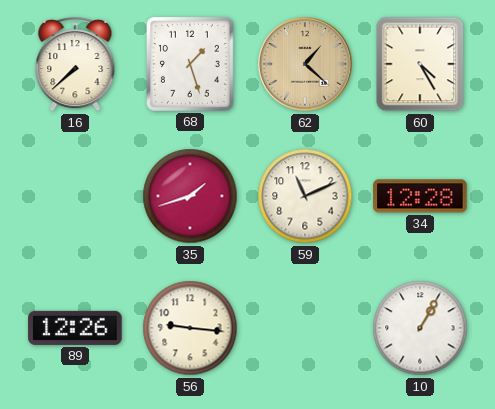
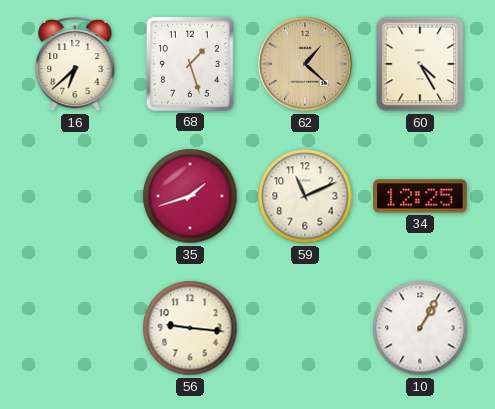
16: 7:38 -> 6:38 (75, 64)
34: 12:28 -> 12:25 (420, 196)
89: 12:26 -> none (75, 328)
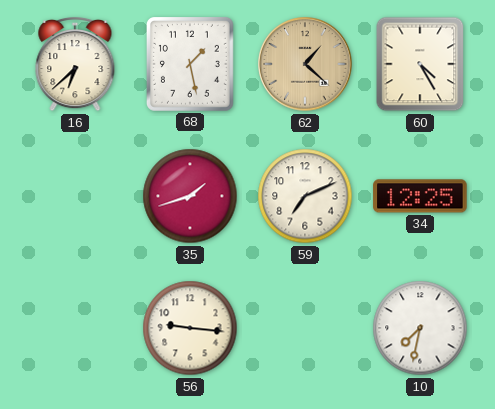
68: 1:27 -> 1:28 (190, 64)
59: 11:11 -> 7:11 (305, 196)
10: 1:05 -> 7:32 (420, 328)
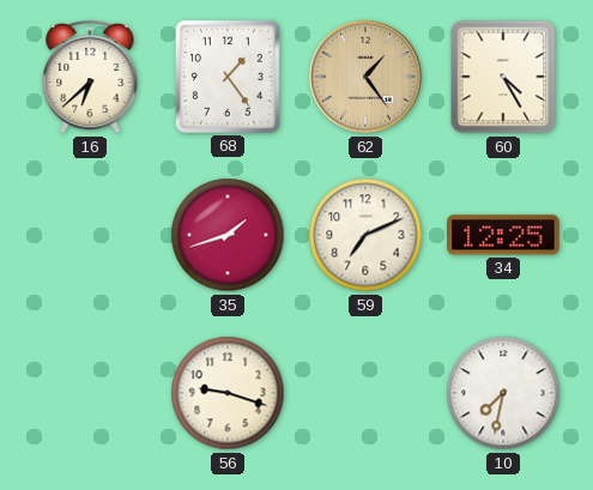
68: 1:28 -> 1:24 (228, 77)
62: 1:22 -> 1:24 (365, 77)
56: 9:16 -> 9:18 (228, 393)
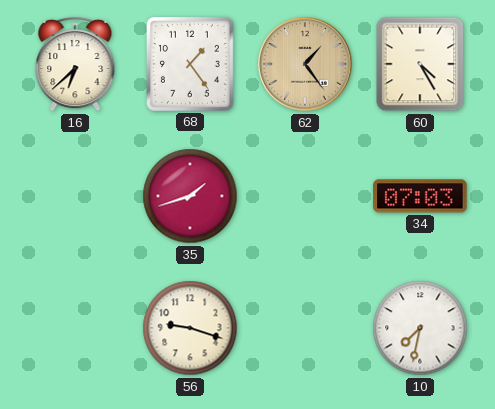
59: 7:11 -> none (365, 235)
34: 12:25 -> 07:03 (420, 196)
